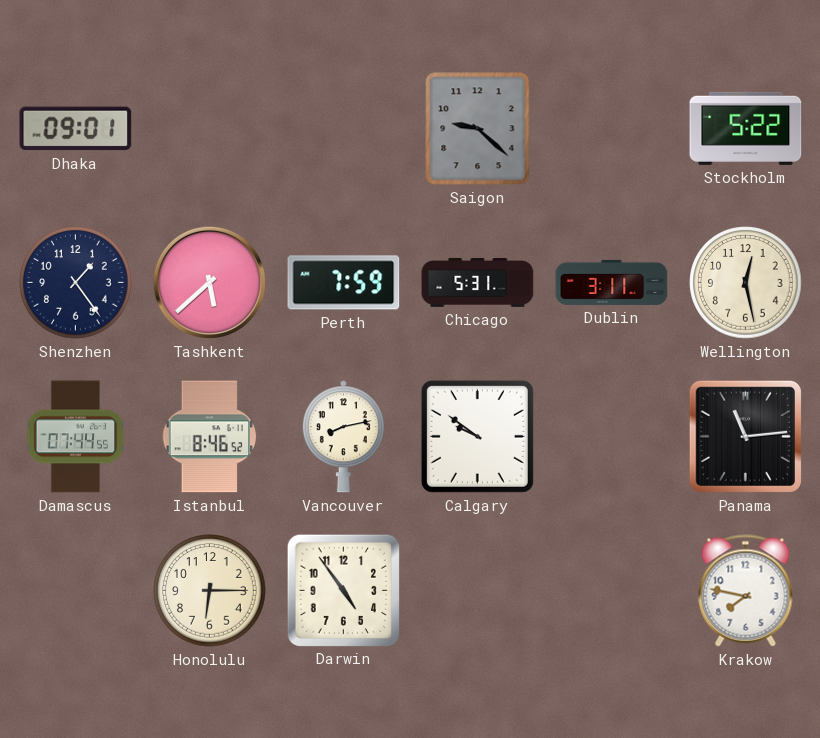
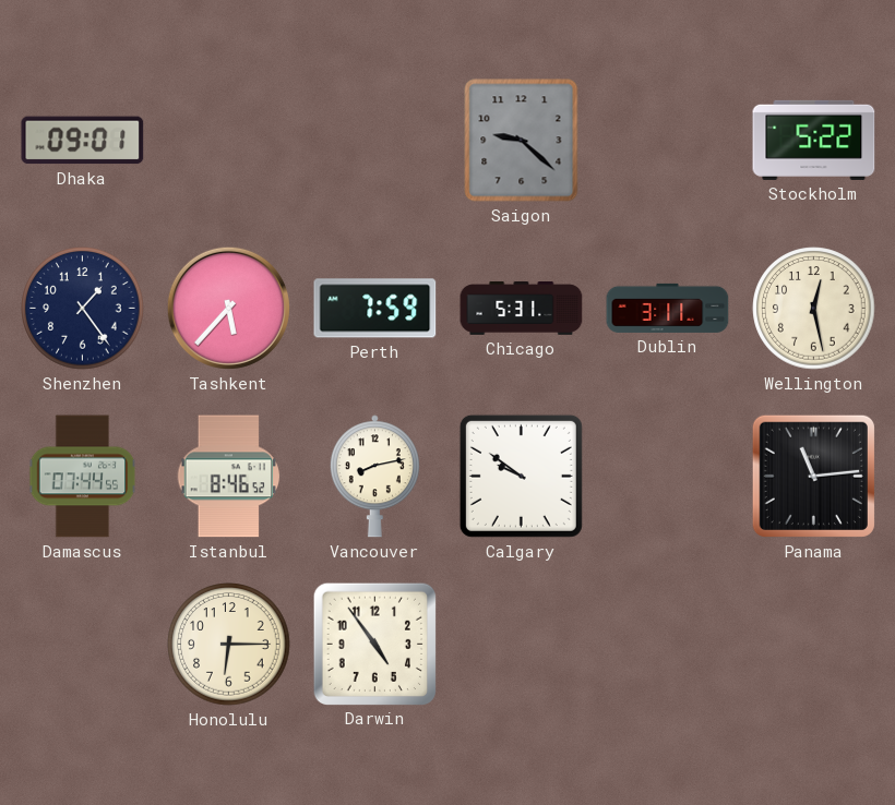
Tashkent: 5:38 -> 5:37 (228, 308)
Krakow: 7:47 -> none (746, 591)
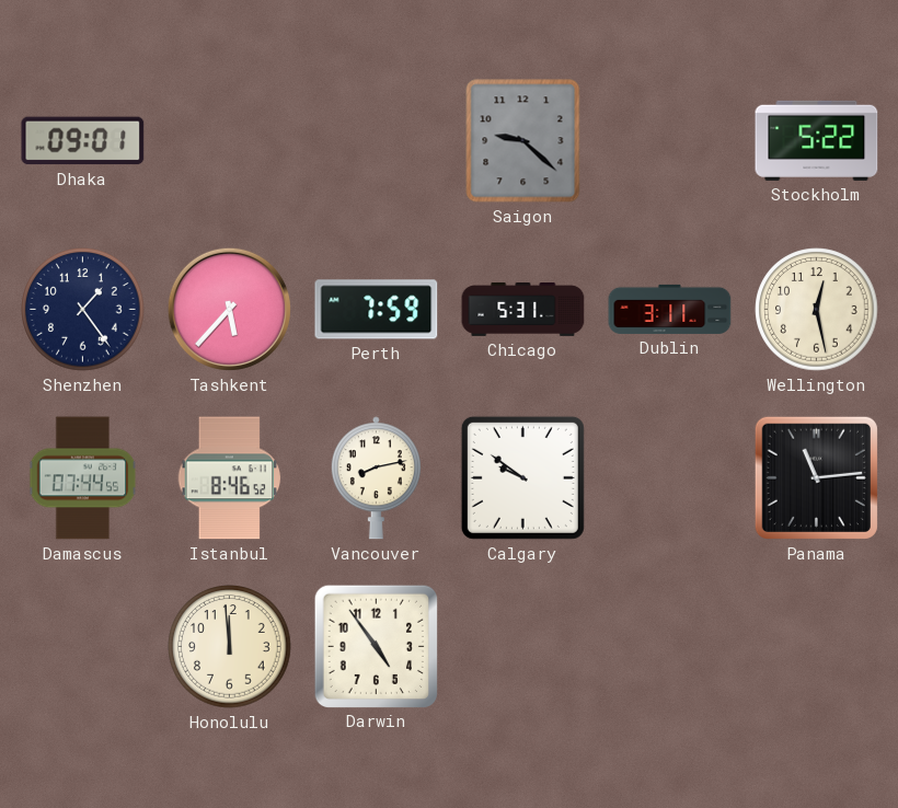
Honolulu: 6:15 -> 11:59 (230, 647)
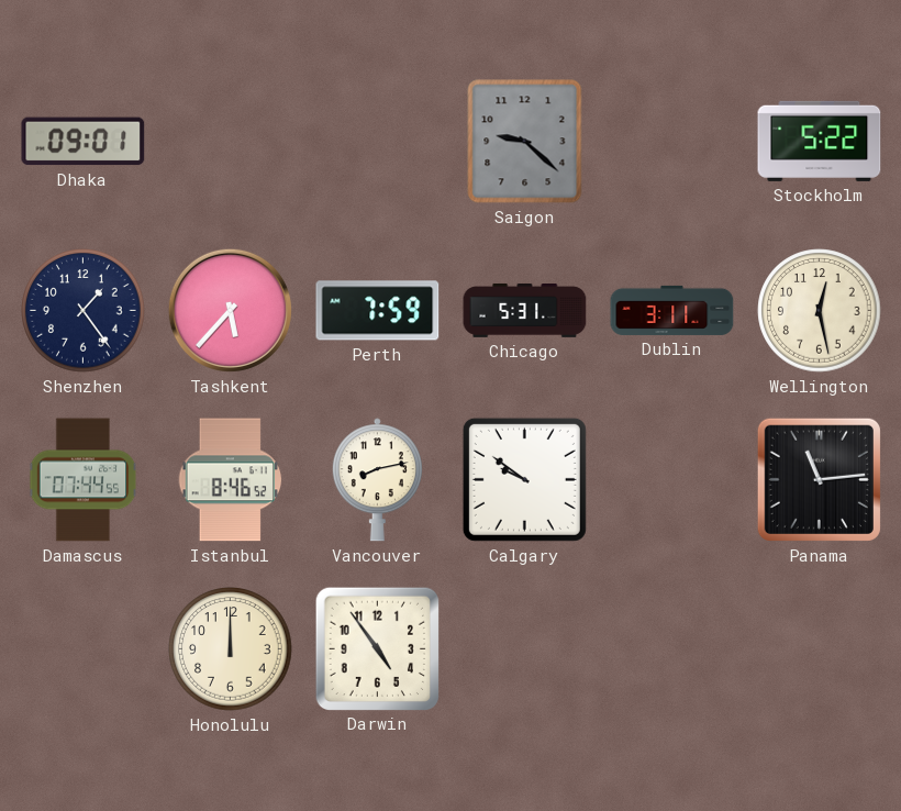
Honolulu: 11:59 -> 12:00 (231, 649)
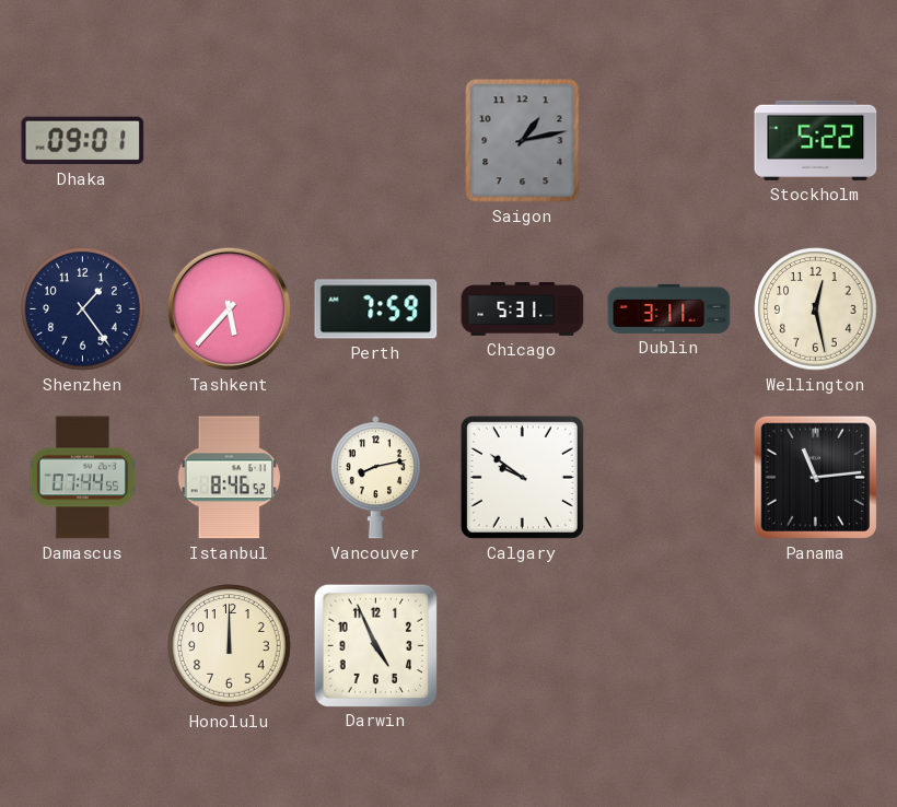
Saigon: 9:22 -> 1:13 (523, 141)
Darwin: 4:54 -> 4:56 (375, 645)
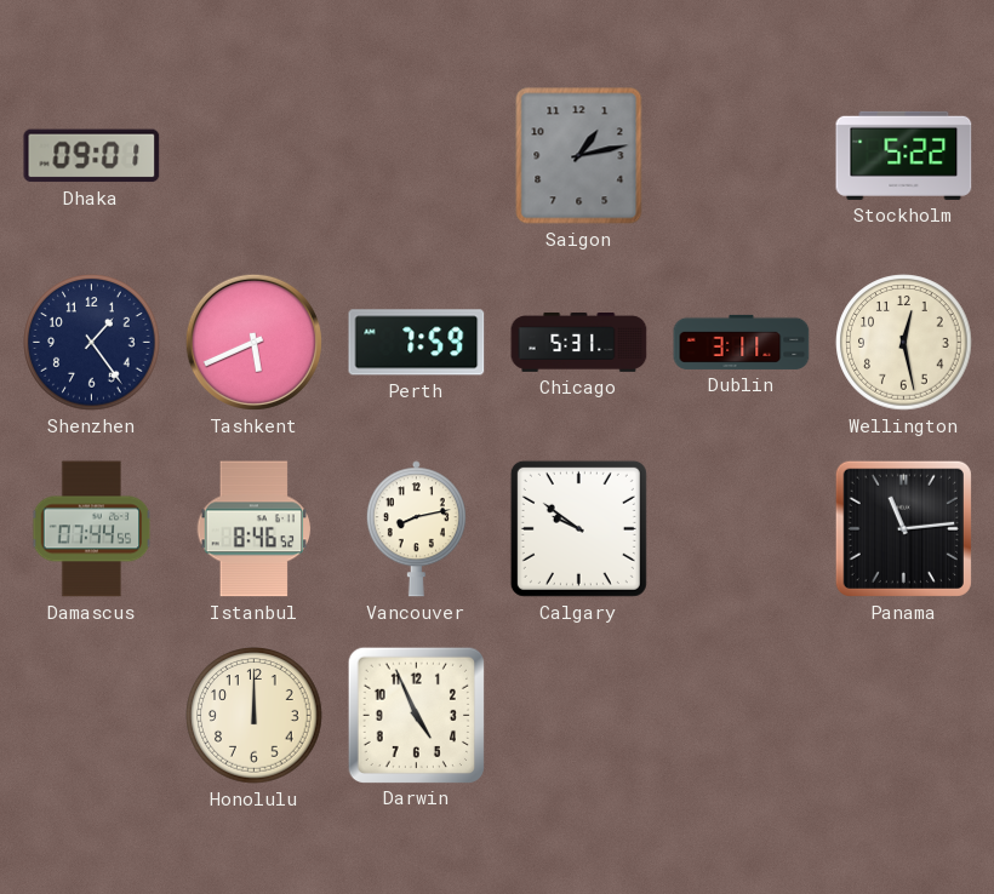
Tashkent: 5:37 -> 5:41 (253, 342)
